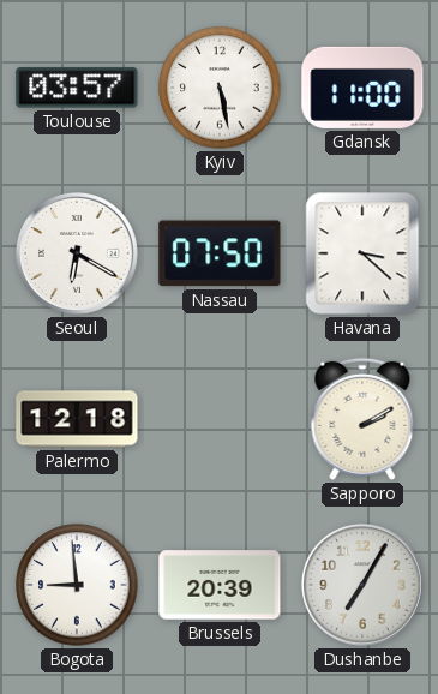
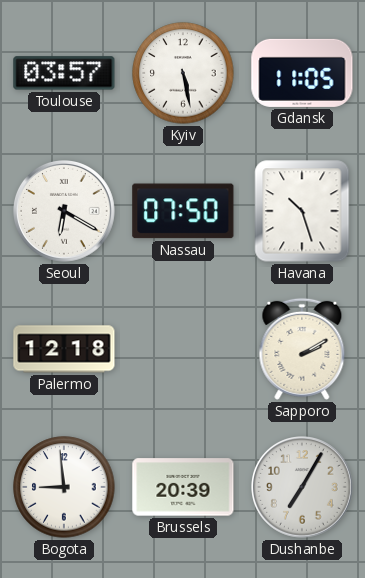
Gdansk: 11:00 -> 11:05 (302, 73)
Havana: 3:22 -> 10:27 (302, 211)
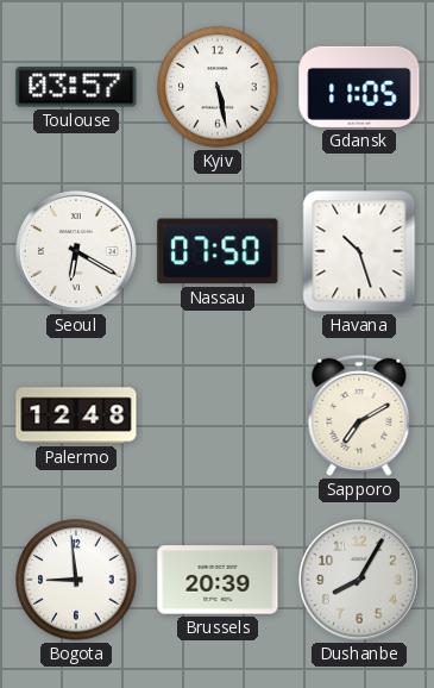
Palermo: 12:18 -> 12:48 (76, 415)
Sapporo: 2:10 -> 7:10 (359, 415)
Dushanbe: 7:05 -> 8:05 (360, 581)
